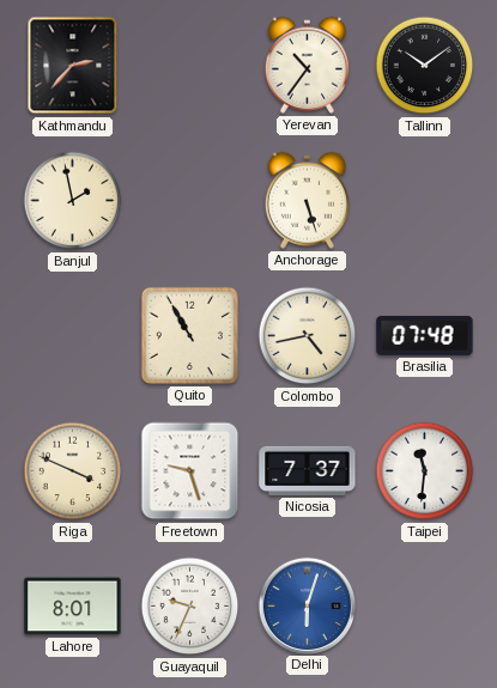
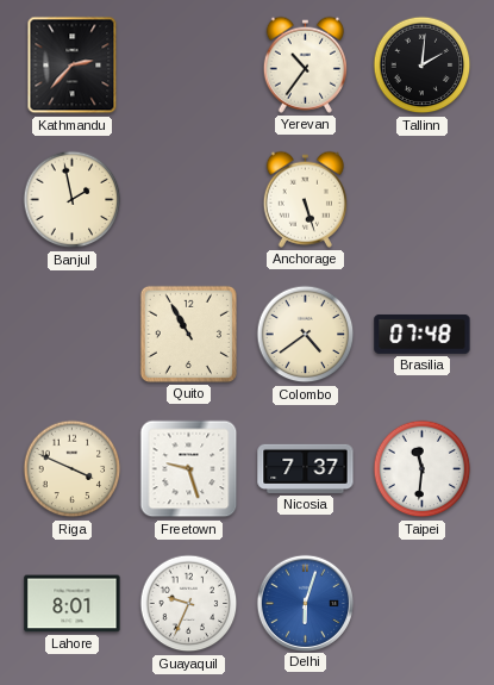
Tallinn: 10:09 -> 2:01 (423, 66)
Colombo: 4:43 -> 4:39 (306, 335)
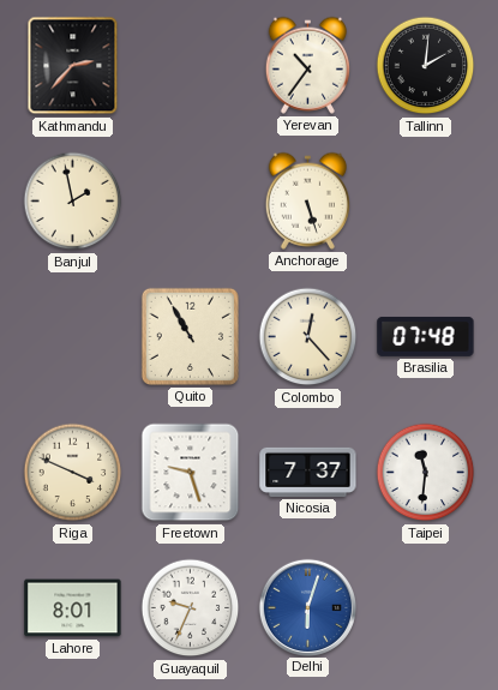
Colombo: 4:39 -> 12:23 (308, 337)
